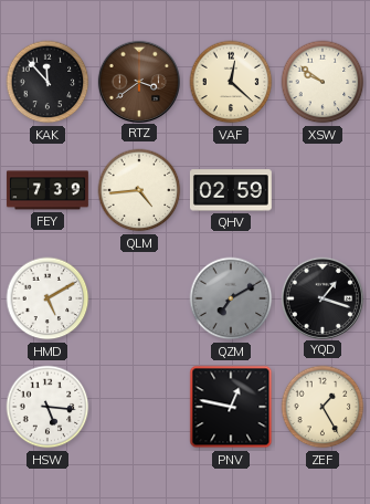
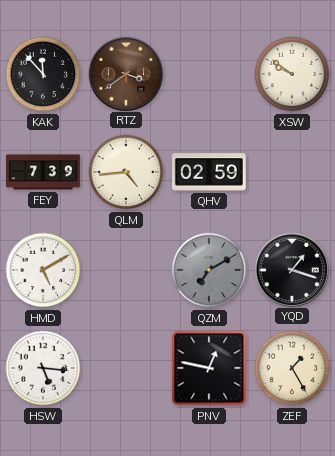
VAF: 12:22 -> none (231, 82)
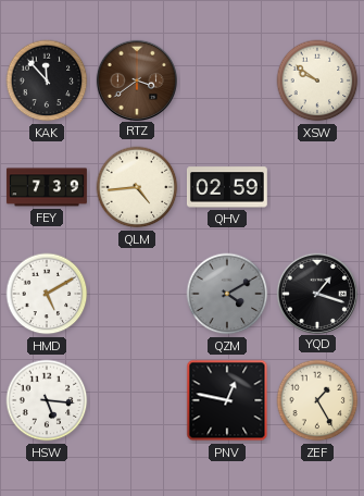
QZM: 7:10 -> 4:10 (227, 294)
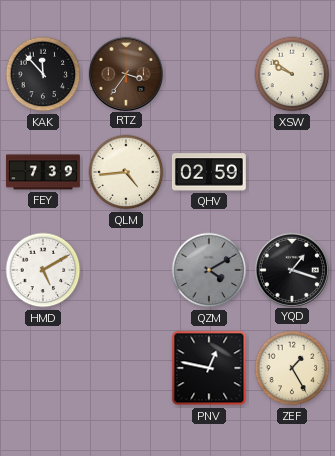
RTZ: 3:39 -> 3:36 (125, 73)
HSW: 5:16 -> none (47, 400)
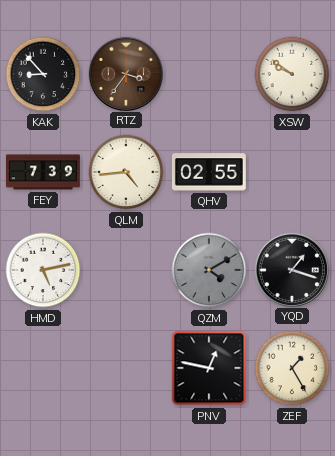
KAK: 11:53 -> 8:53 (43, 74)
QHV: 02:59 -> 02:55 (209, 172)
HMD: 5:10 -> 5:13 (43, 270)
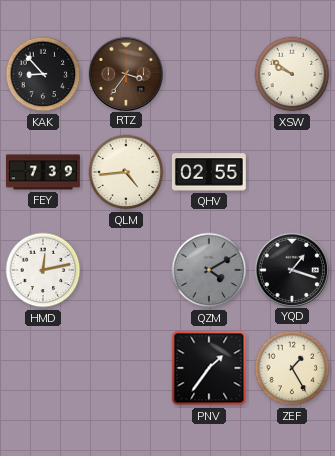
HMD: 5:13 -> 12:13 (43, 270)
PNV: 12:47 -> 1:36 (209, 368)
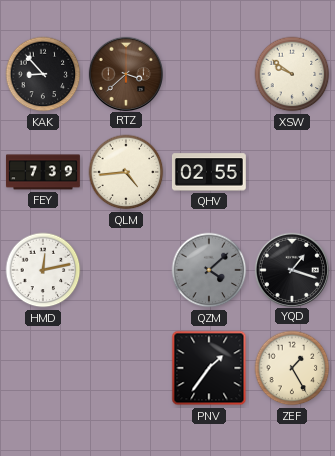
RTZ: 3:36 -> 3:38 (125, 73)
QZM: 4:10 -> 4:08 (209, 270)
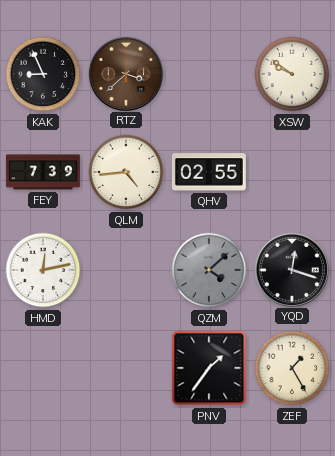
KAK: 8:53 -> 8:56 (43, 74)
YQD: 1:18 -> 12:18 (291, 269)
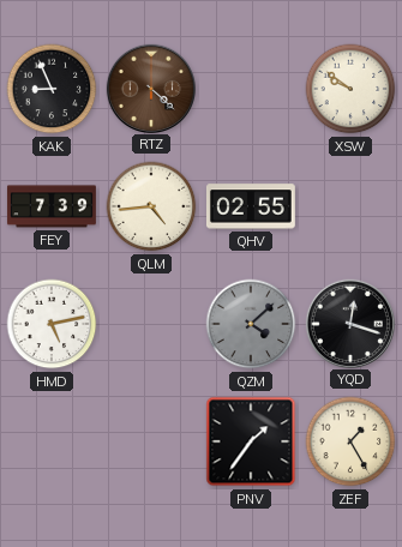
RTZ: 3:38 -> 4:22 (150, 88)
HMD: 12:13 -> 5:13 (52, 324)
